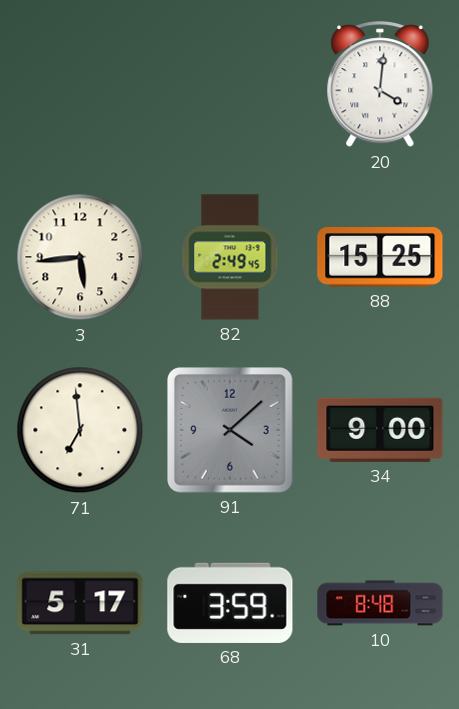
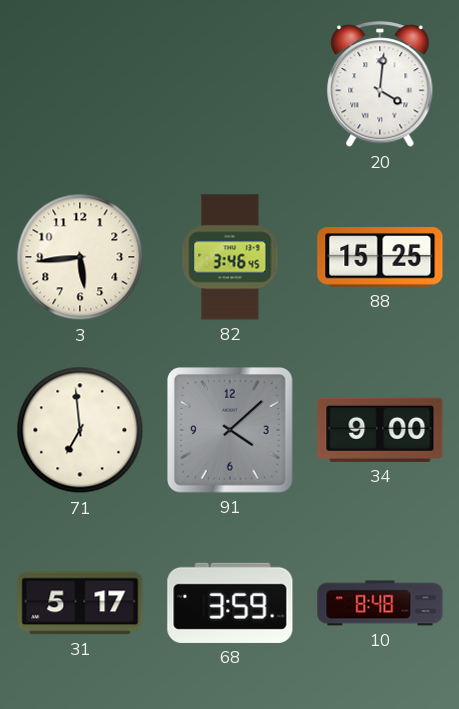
82: 2:49 -> 3:46 (230, 257)
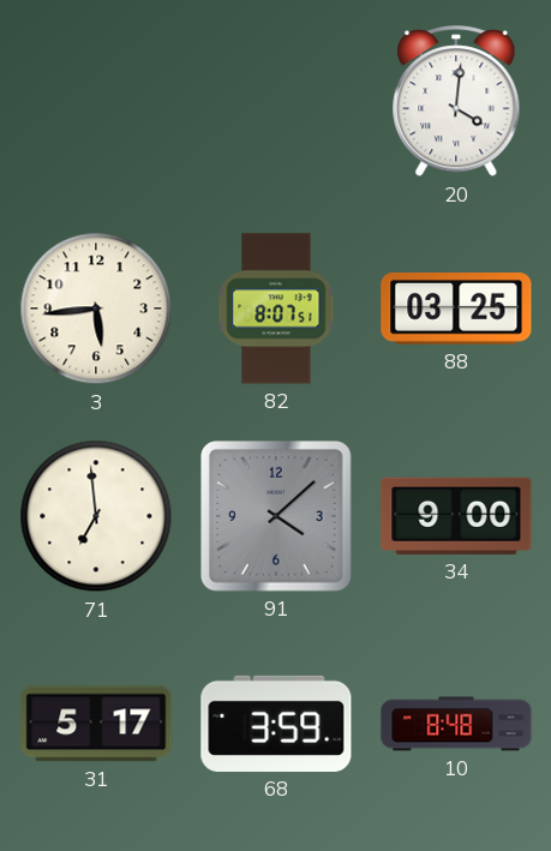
82: 3:46 -> 8:07 (276, 308)
88: 15:25 -> 03:25 (456, 308)
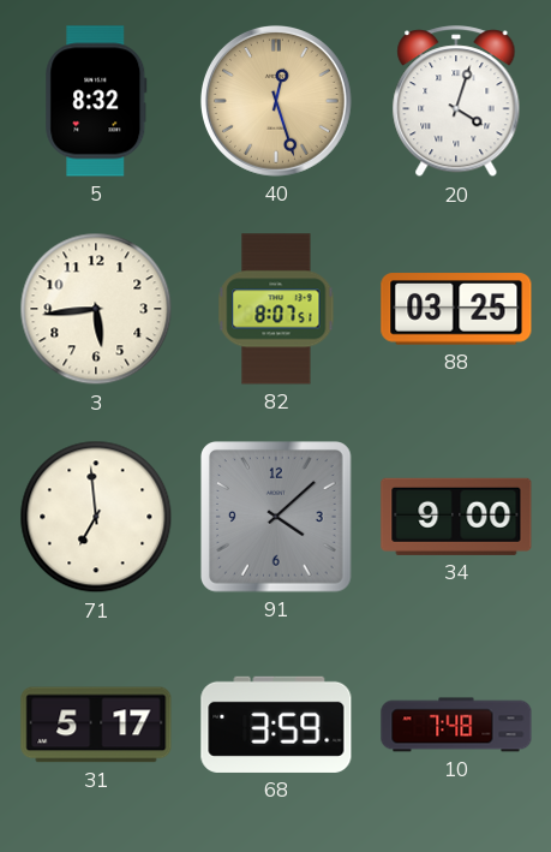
5: none -> 8:32 (96, 101)
40: none -> 12:27 (276, 101)
20: 4:01 -> 4:03 (456, 102)
10: 8:48 -> 7:48 (456, 725)
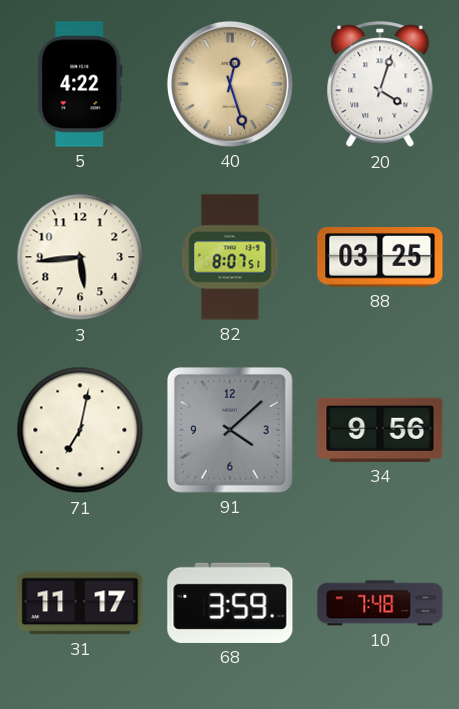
5: 8:32 -> 4:22 (80, 84)
71: 6:59 -> 7:02 (80, 430)
34: 9:00 -> 9:56 (380, 430)
31: 5:17 -> 11:17 (80, 603)
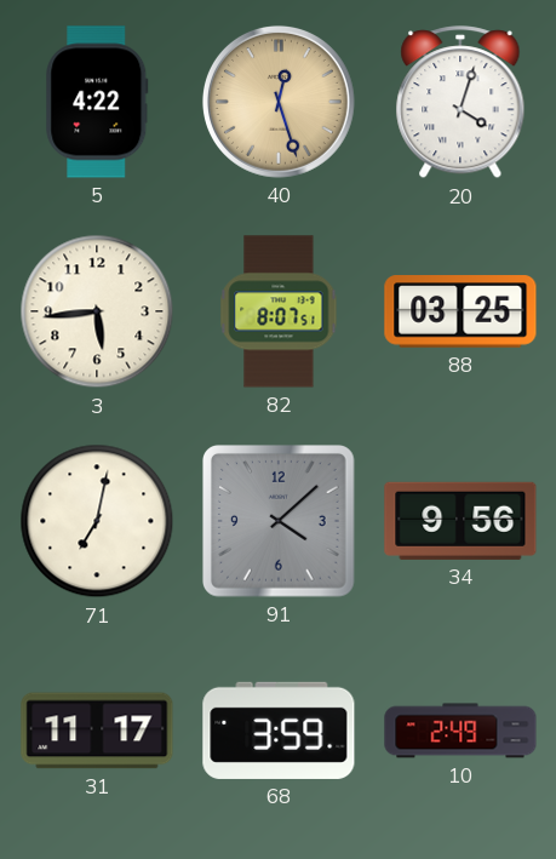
10: 7:48 -> 2:49 (460, 731)
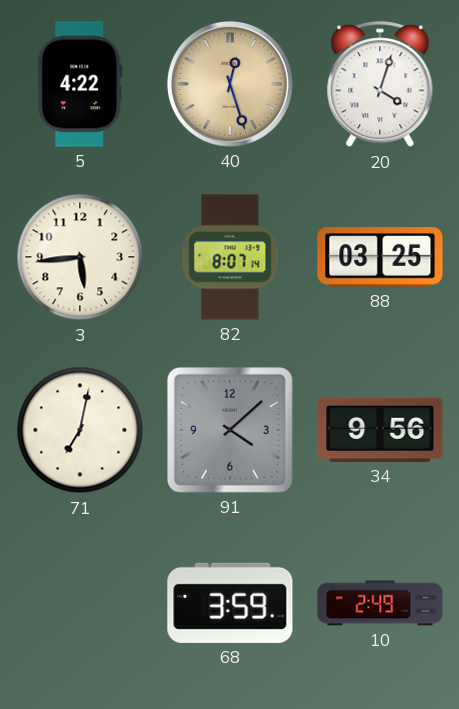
82: 8:07:51 -> 8:07:14 (230, 257)
31: 11:17 -> none (97, 731)
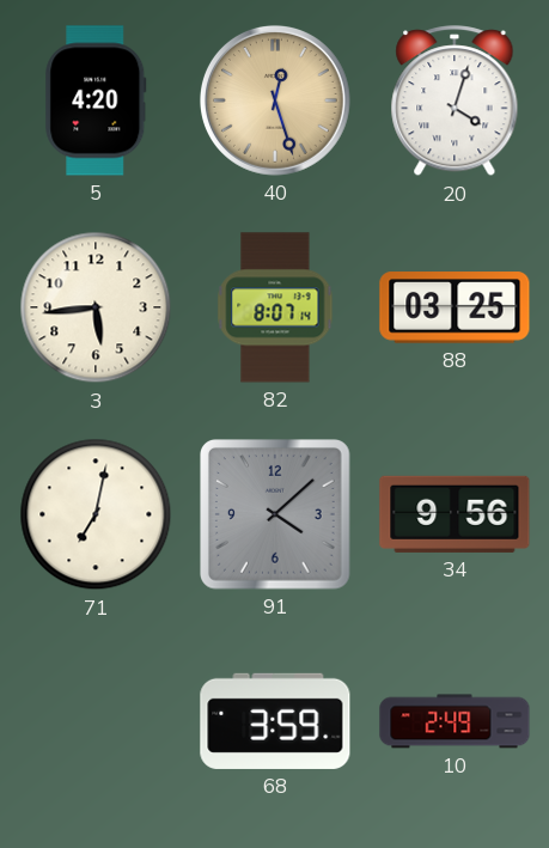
5: 4:22 -> 4:20 (96, 100)
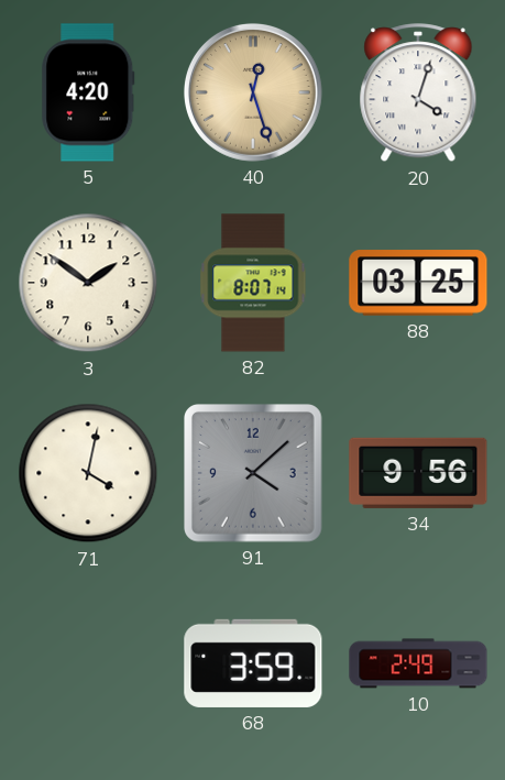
3: 5:44 -> 1:51 (88, 283)
71: 7:02 -> 4:02 (88, 473)
